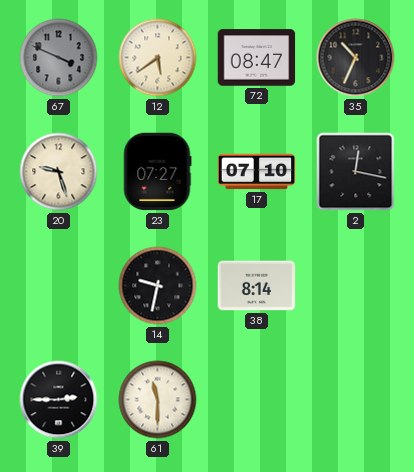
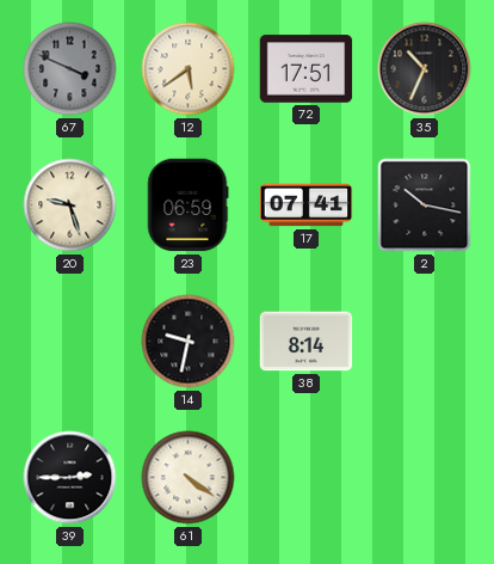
72: 08:47 -> 17:51 (307, 69)
23: 07:27 -> 06:59 (187, 206)
17: 07:10 -> 07:41 (307, 206)
2: 12:17 -> 10:17 (425, 206)
61: 11:30 -> 4:21 (189, 478)
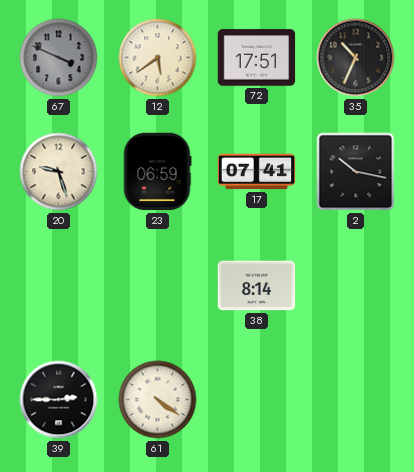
14: 9:32 -> none (189, 342)
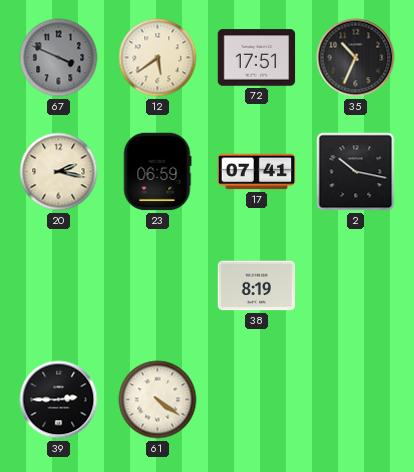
20: 9:27 -> 2:17 (59, 172)
38: 8:14 -> 8:19 (257, 286)
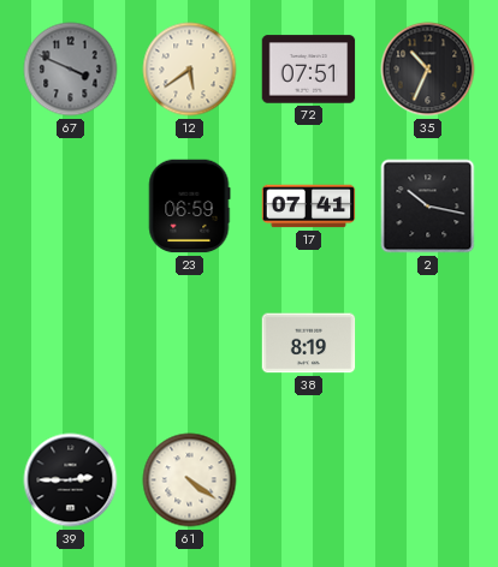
72: 17:51 -> 07:51 (309, 70)
20: 2:17 -> none (59, 172)
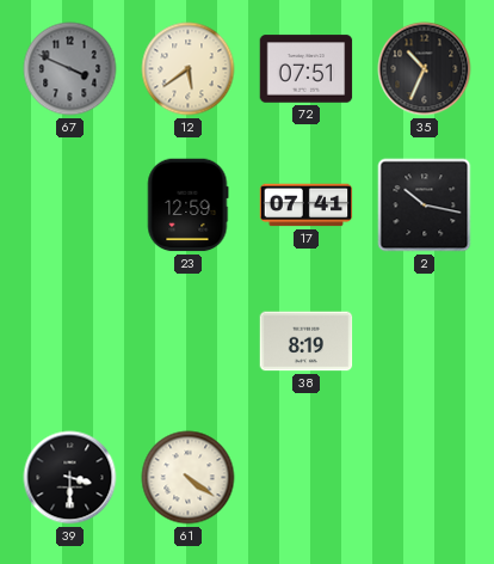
23: 06:59 -> 12:59 (187, 206)
39: 2:45 -> 3:30 (70, 478)
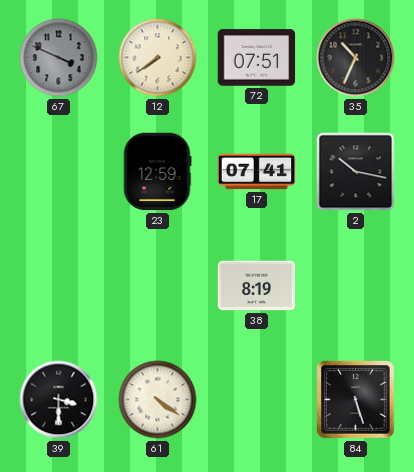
12: 5:39 -> 7:39 (158, 58)
84: none -> 5:27 (356, 400)
